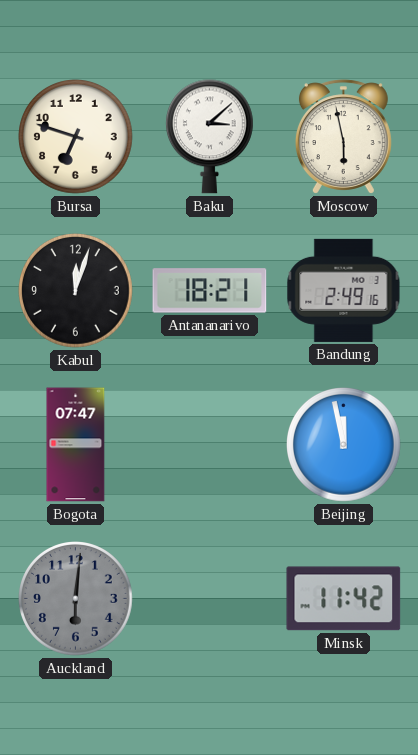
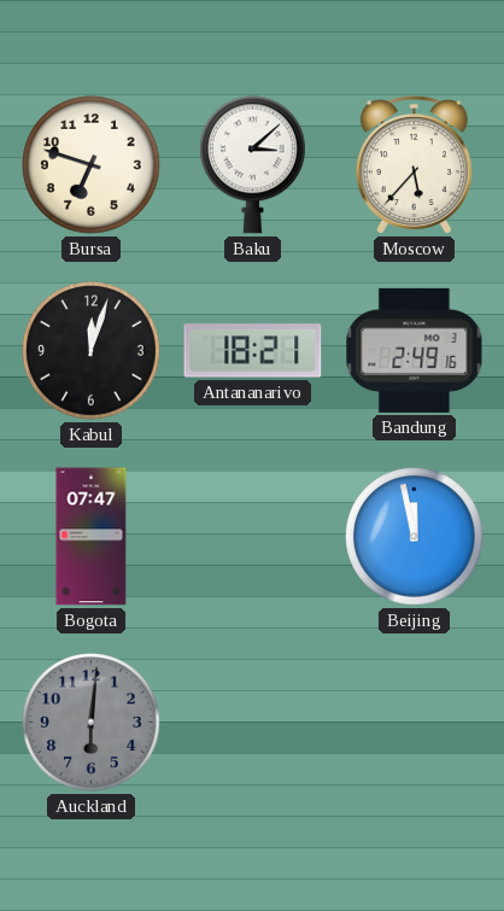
Moscow: 5:58 -> 5:37 (414, 165)
Minsk: 11:42 -> none (344, 599)
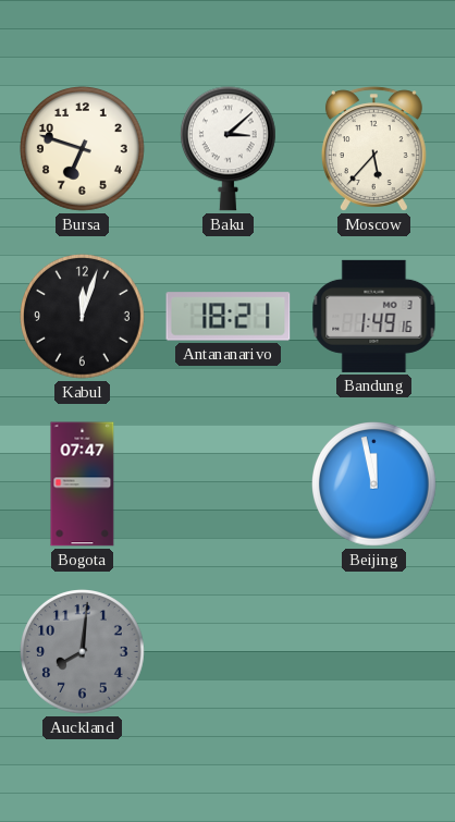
Bandung: 2:49 -> 1:49 (374, 316)
Auckland: 6:01 -> 8:01 (83, 652)
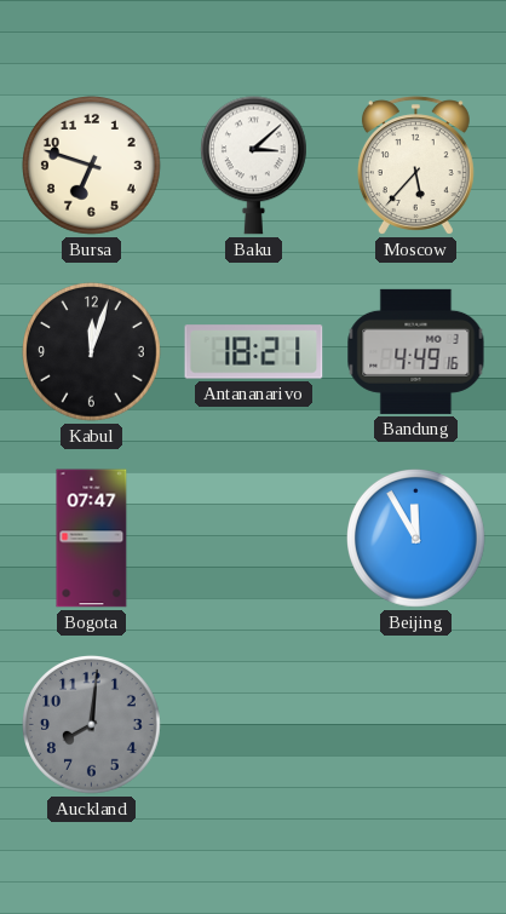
Bandung: 1:49 -> 4:49 (416, 351)
Beijing: 11:58 -> 11:55 (416, 539)
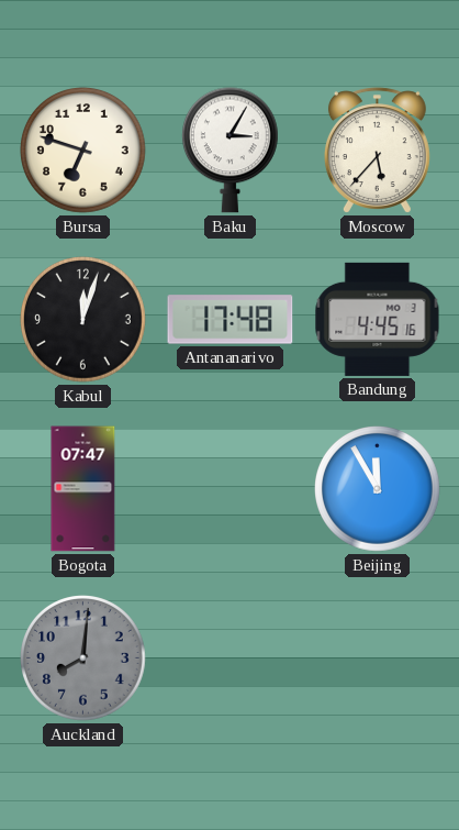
Baku: 3:08 -> 3:05 (229, 151)
Antananarivo: 18:21 -> 17:48 (231, 320)
Bandung: 4:49 -> 4:45 (378, 319)
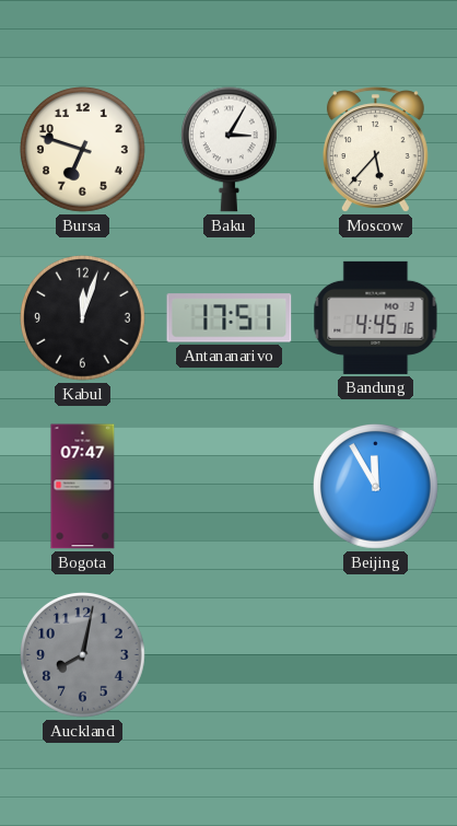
Antananarivo: 17:48 -> 17:51 (230, 318)
Auckland: 8:01 -> 8:02 (83, 655)
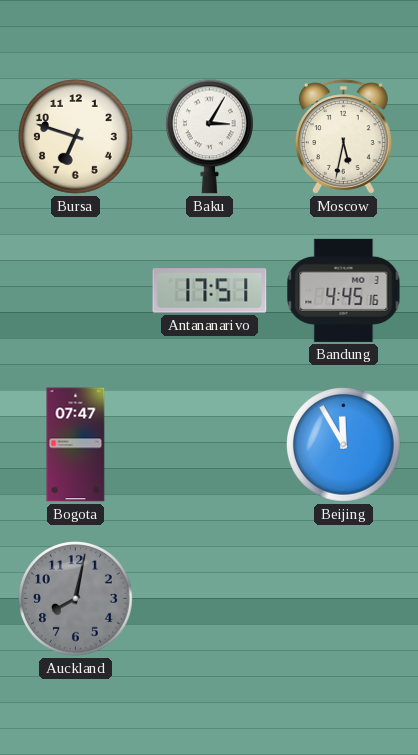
Moscow: 5:37 -> 5:32 (343, 137)
Kabul: 12:03 -> none (83, 318)
